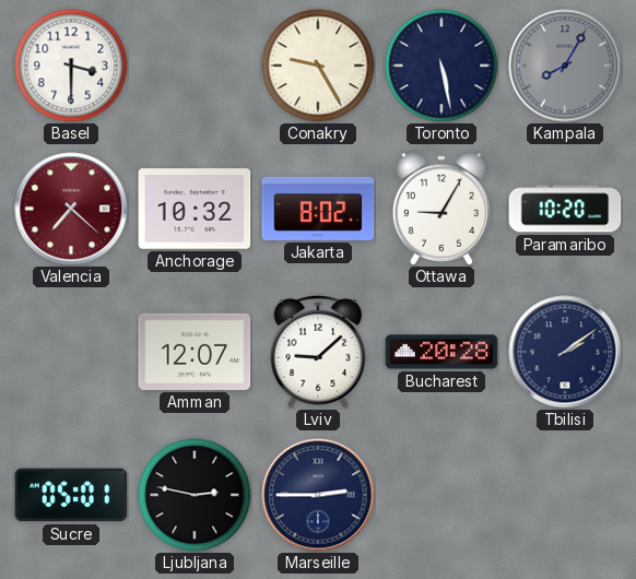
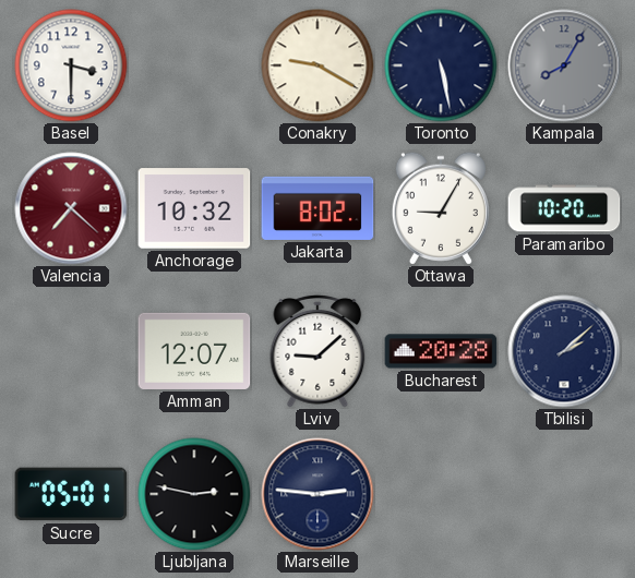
Conakry: 9:25 -> 9:20 (317, 65)
Tbilisi: 2:09 -> 2:08 (564, 351)
Marseille: 2:45 -> 2:46 (317, 494)
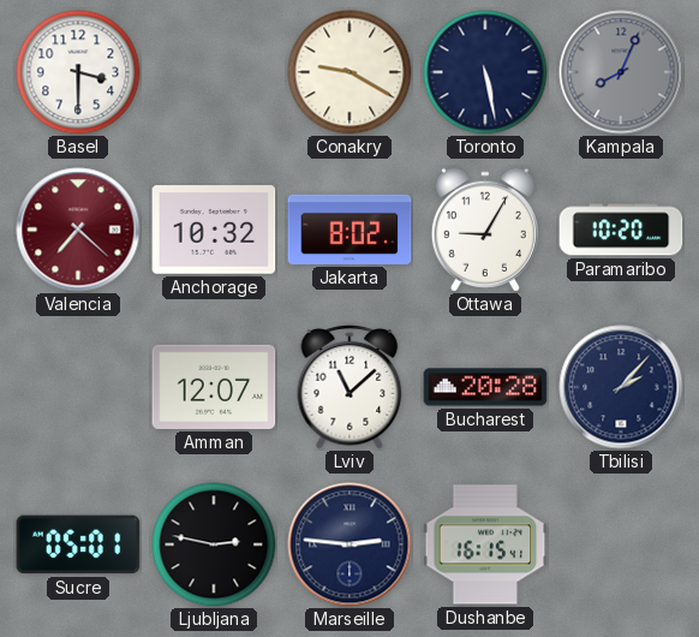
Kampala: 8:05 -> 8:04 (621, 72)
Lviv: 9:08 -> 11:08 (349, 388)
Tbilisi: 2:08 -> 2:07 (621, 387)
Dushanbe: none -> 16:15 (485, 544)
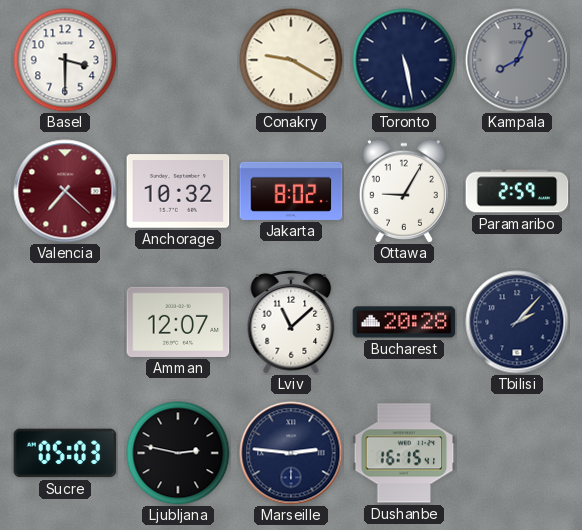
Paramaribo: 10:20 -> 2:59 (517, 191)
Sucre: 05:01 -> 05:03 (65, 453)
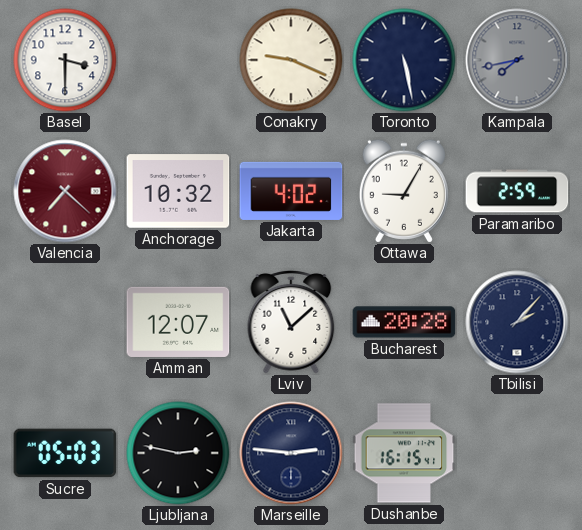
Conakry: 9:20 -> 9:19 (291, 60)
Kampala: 8:04 -> 7:43 (517, 60)
Jakarta: 8:02 -> 4:02 (291, 191)
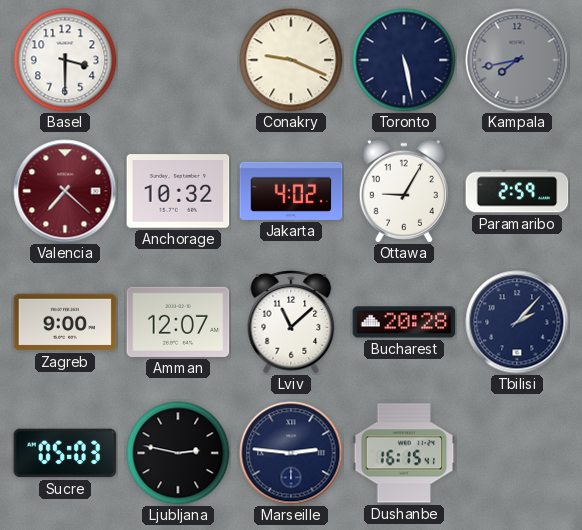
Zagreb: none -> 9:00 (65, 322)
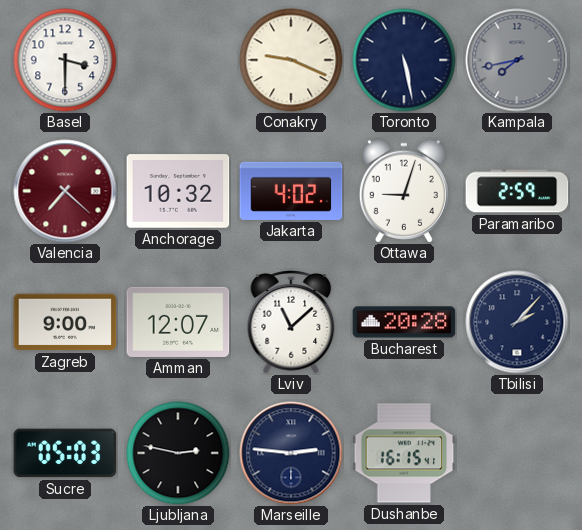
Ottawa: 9:05 -> 9:03 (404, 191)
